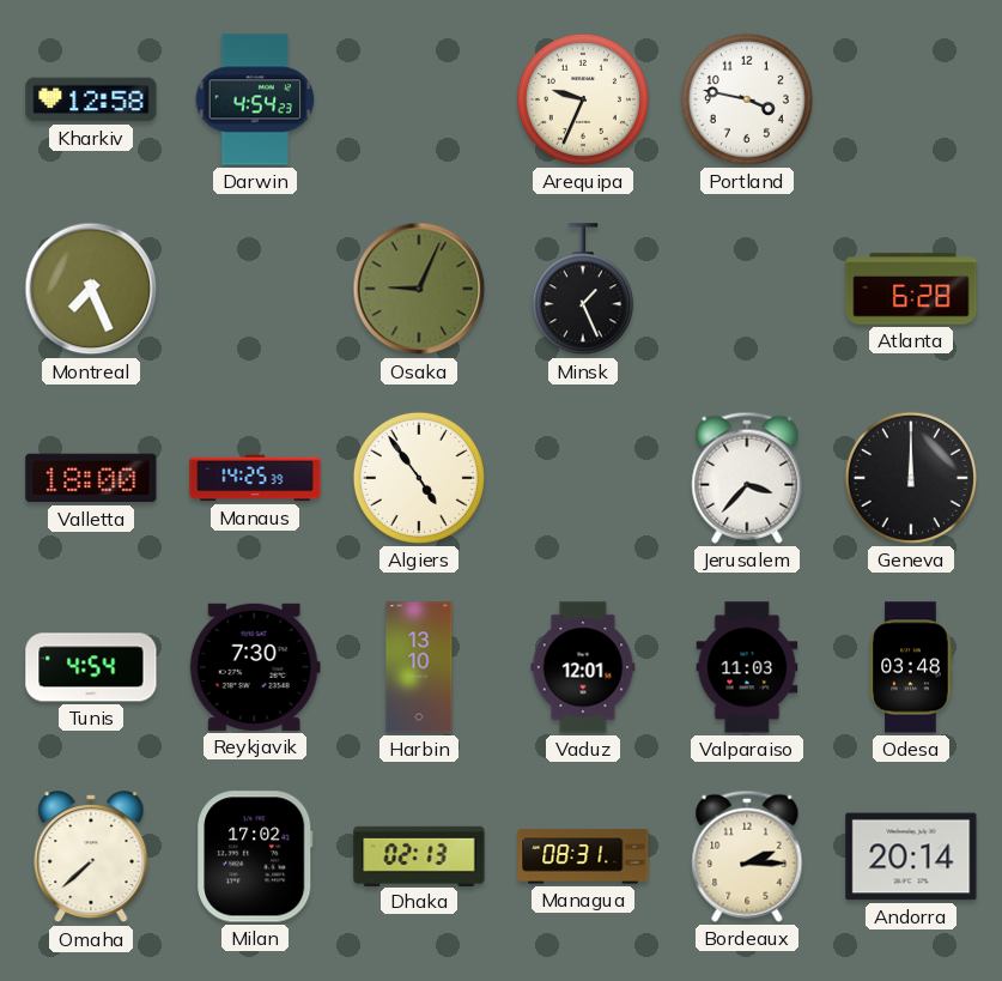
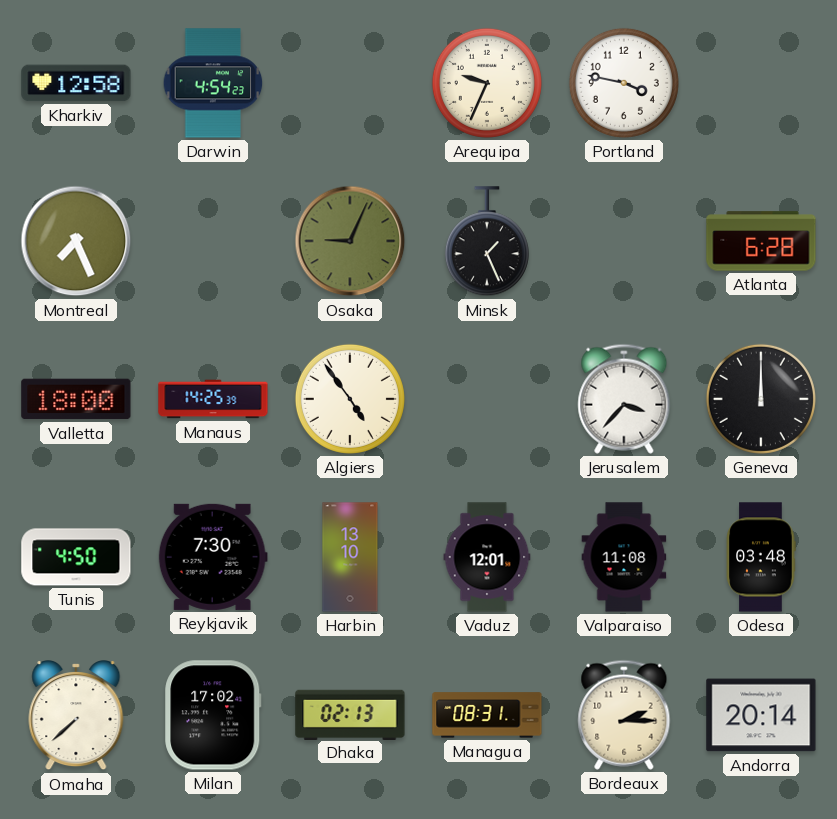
Tunis: 4:54 -> 4:50 (76, 557)
Valparaiso: 11:03 -> 11:08 (624, 557)
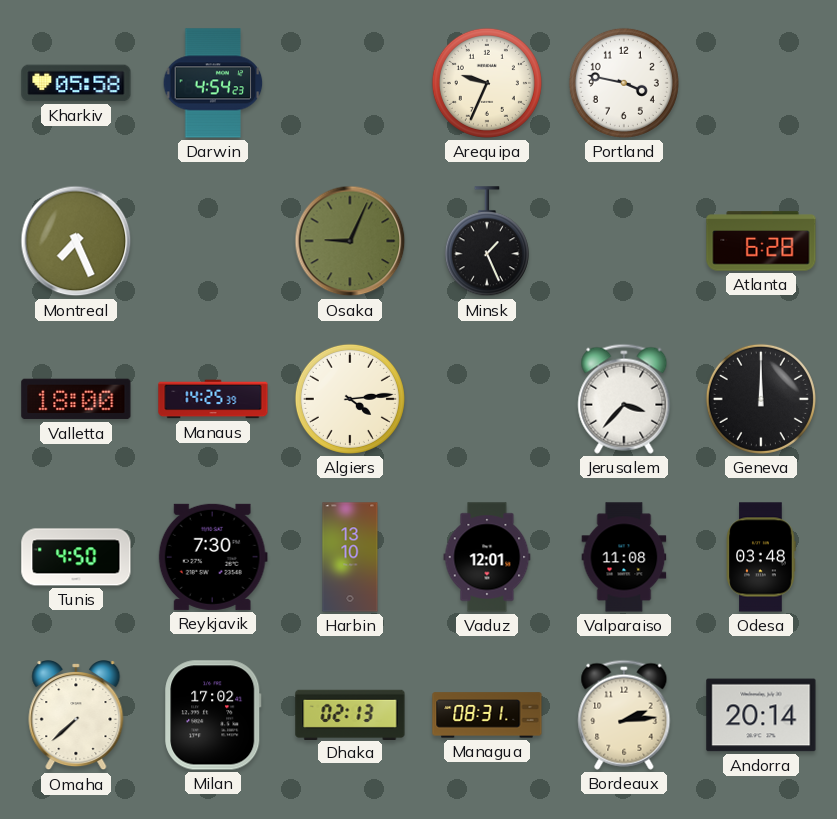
Kharkiv: 12:58 -> 05:58 (76, 83)
Algiers: 4:54 -> 4:14 (350, 399)
Bordeaux: 2:15 -> 2:14 (624, 715)
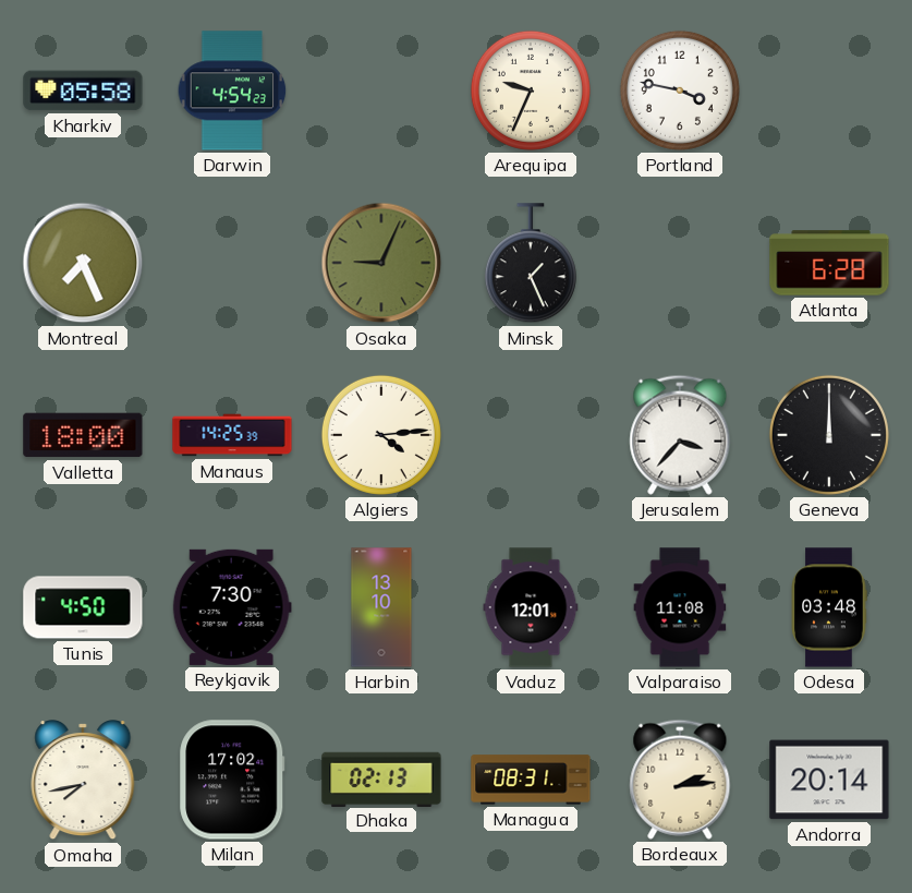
Omaha: 7:38 -> 7:43 (83, 781)
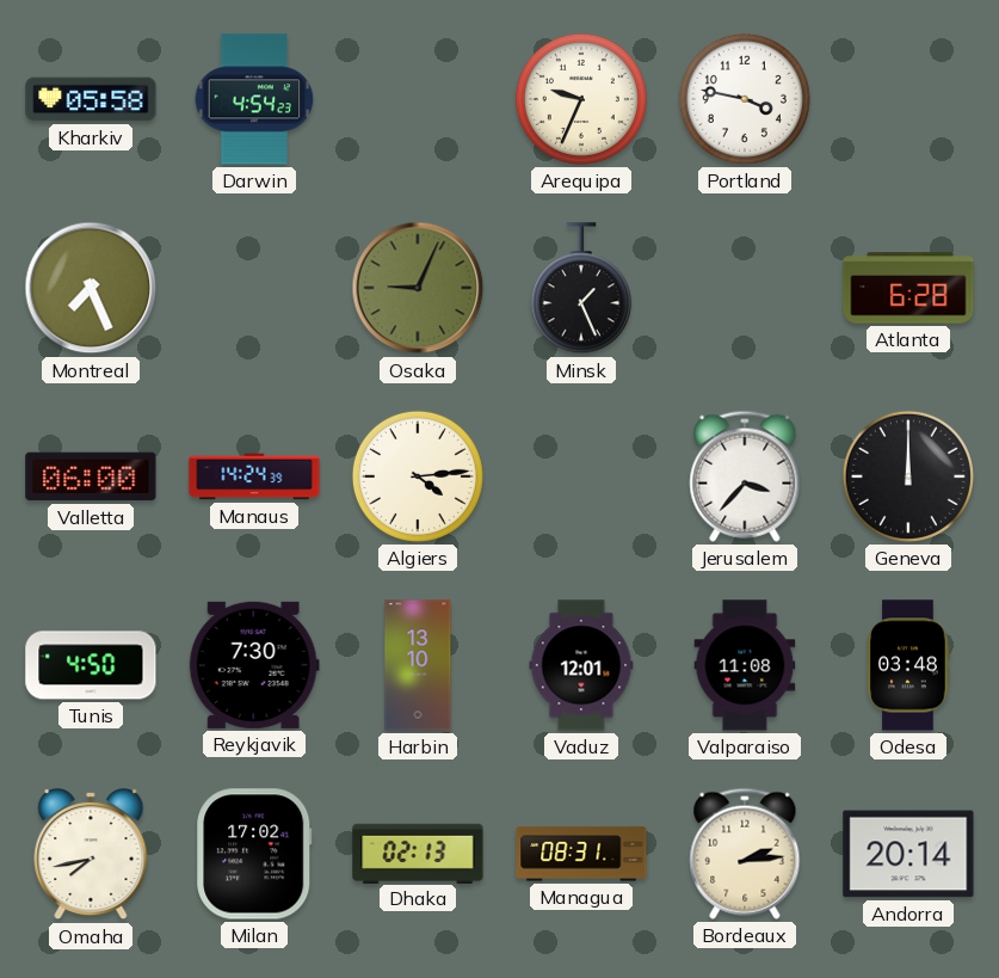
Valletta: 18:00 -> 06:00 (91, 476)
Manaus: 14:25 -> 14:24 (254, 476)
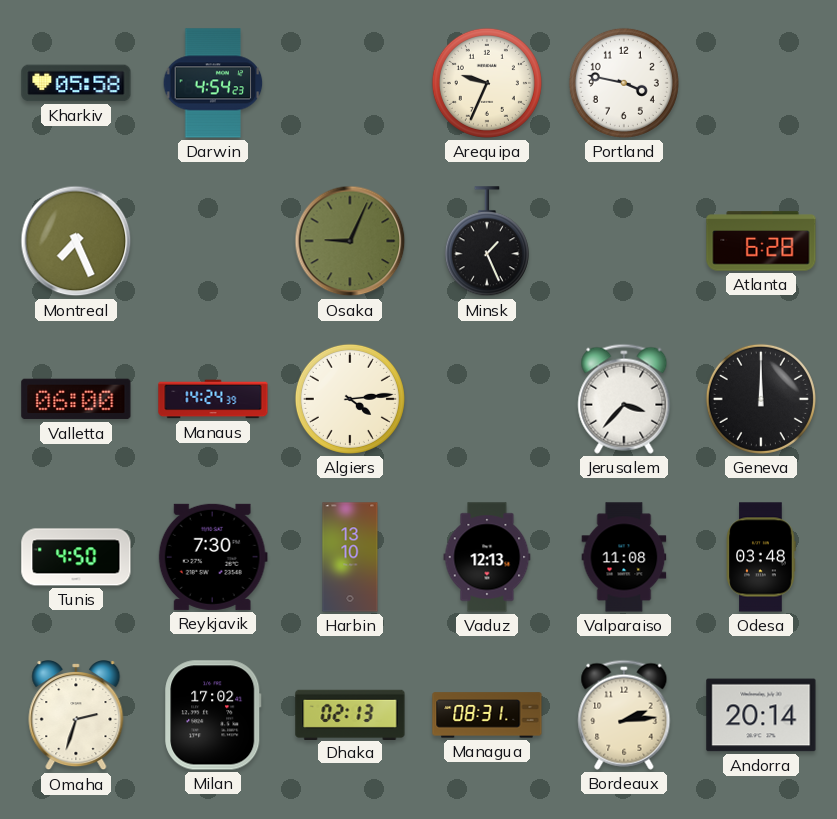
Vaduz: 12:01 -> 12:13 (487, 557)
Omaha: 7:43 -> 2:33 (76, 716)
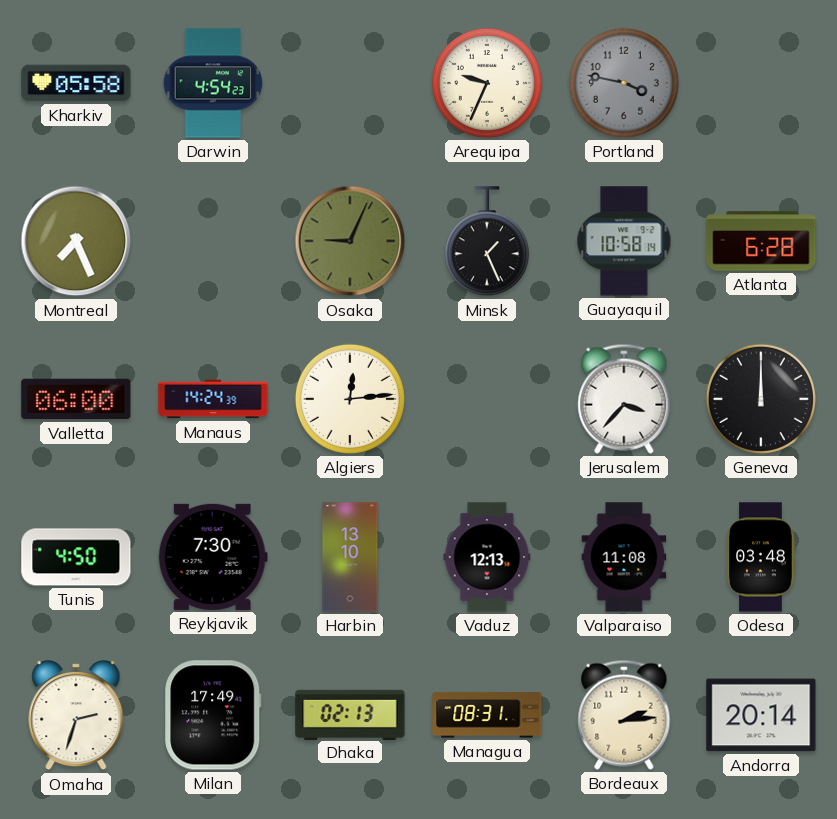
Portland dial: white -> grey (624, 83)
Guayaquil: none -> 10:58 (624, 241)
Algiers: 4:14 -> 12:14 (350, 399)
Milan: 17:02 -> 17:49 (213, 715)
